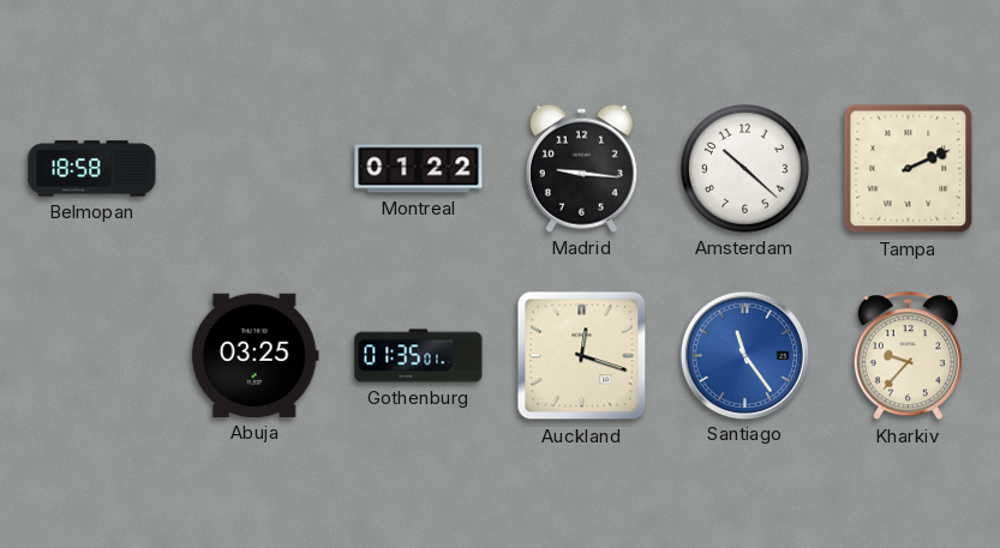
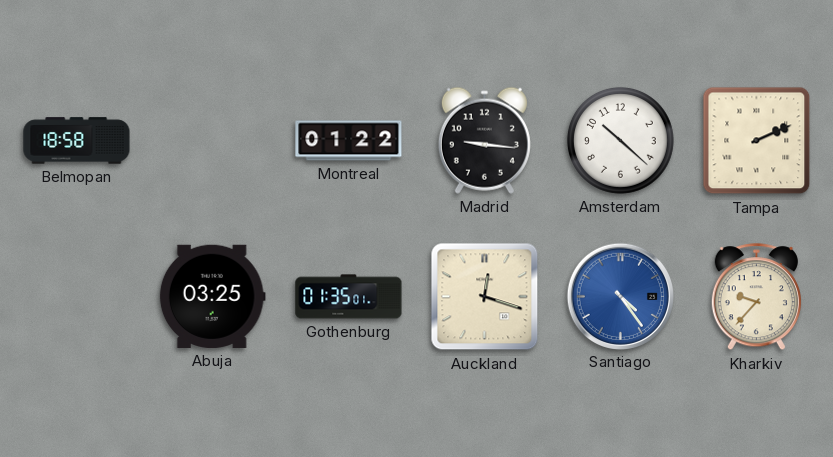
Santiago: 11:24 -> 4:24 (620, 296)
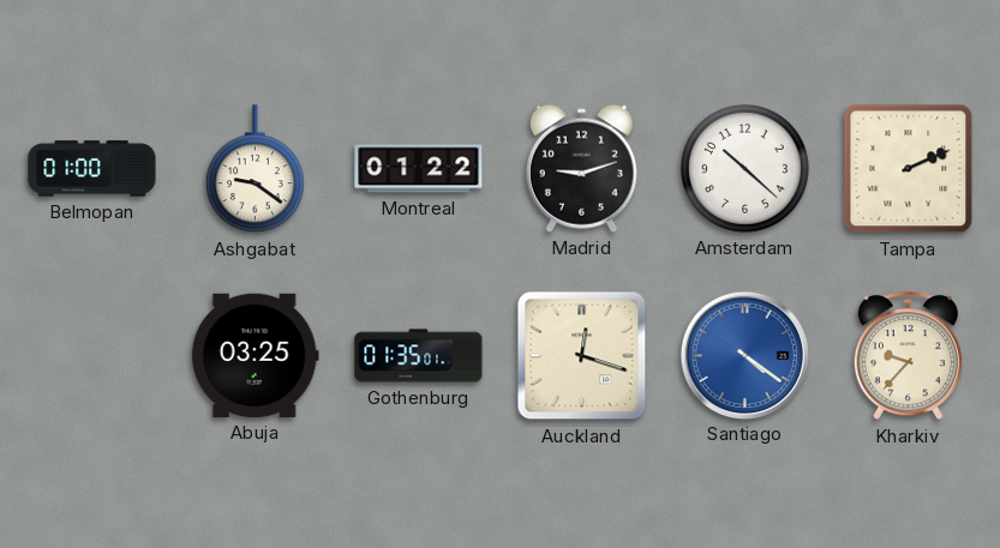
Belmopan: 18:58 -> 01:00 (92, 169)
Ashgabat: none -> 9:21 (255, 169)
Madrid: 9:16 -> 9:12 (581, 168)
Santiago: 4:24 -> 4:21 (744, 355)
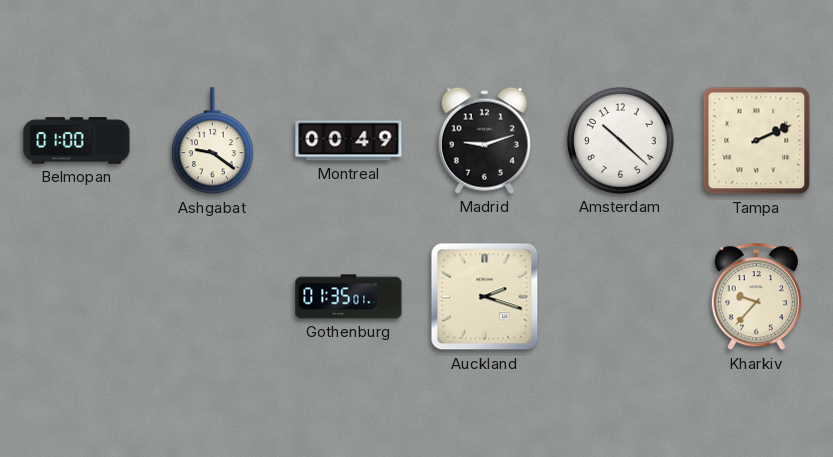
Montreal: 01:22 -> 00:49 (349, 141)
Abuja: 03:25 -> none (255, 355)
Auckland: 12:18 -> 2:18 (485, 297)
Santiago: 4:21 -> none (744, 355)
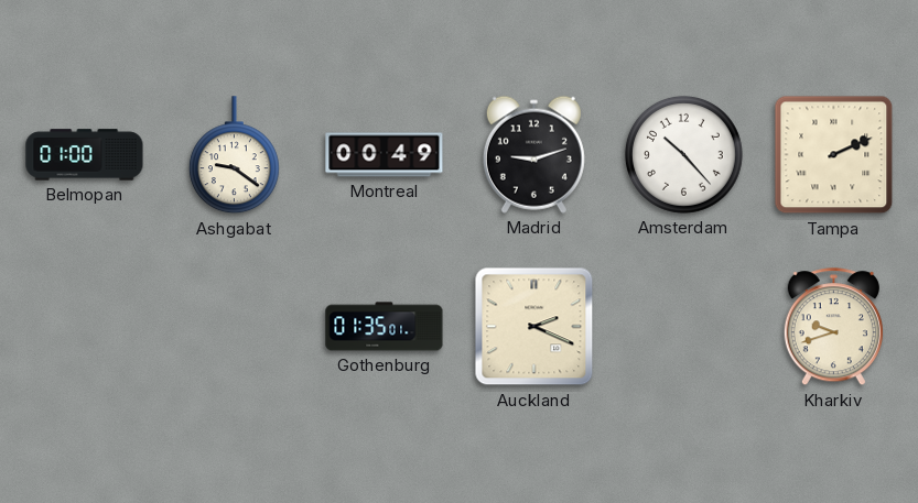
Amsterdam: 10:22 -> 10:23 (683, 154)
Auckland: 2:18 -> 2:19 (534, 327)
Kharkiv: 9:37 -> 9:42 (833, 327)
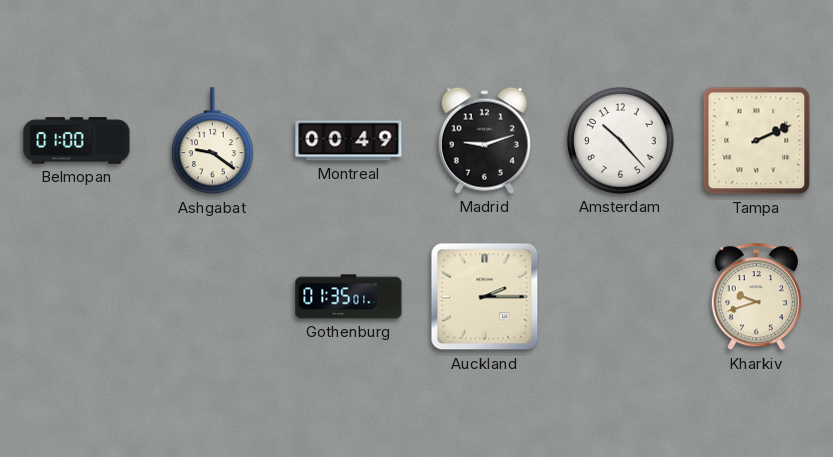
Auckland: 2:19 -> 2:15 (485, 297)
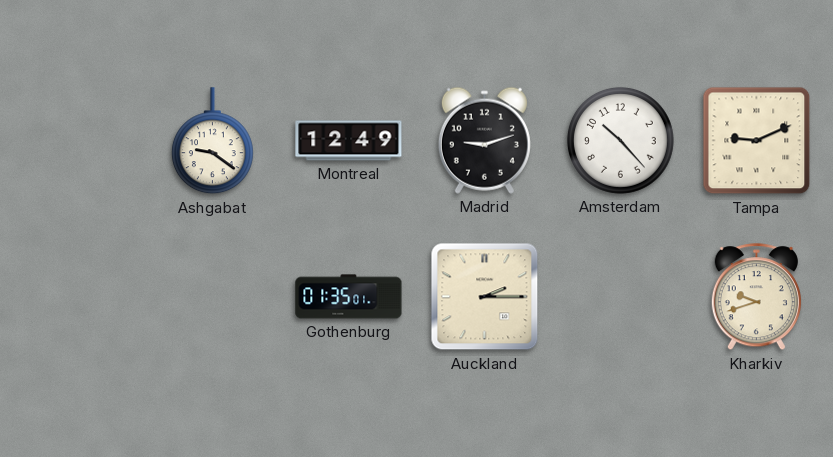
Belmopan: 01:00 -> none (77, 141)
Montreal: 00:49 -> 12:49 (349, 141)
Tampa: 2:11 -> 9:11 (757, 141)
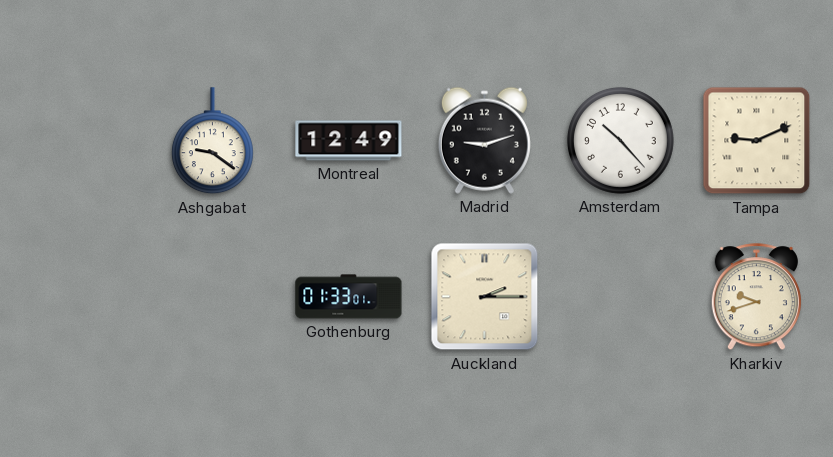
Gothenburg: 01:35 -> 01:33 (349, 297)
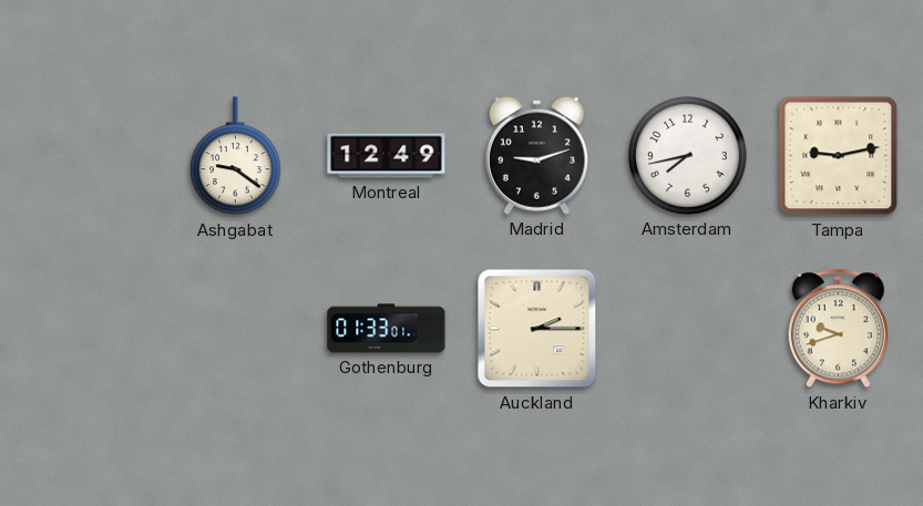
Amsterdam: 10:23 -> 7:43 (687, 155)
Tampa: 9:11 -> 9:13 (839, 156)
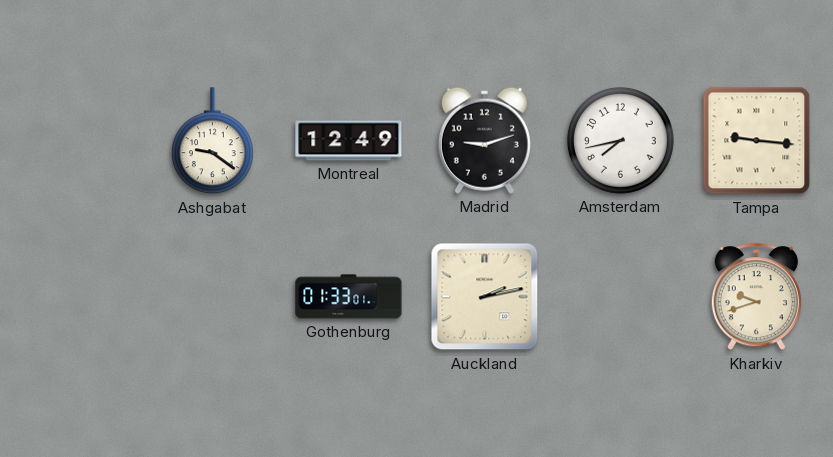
Tampa: 9:13 -> 9:16 (757, 141)
Auckland: 2:15 -> 2:13 (485, 297)
